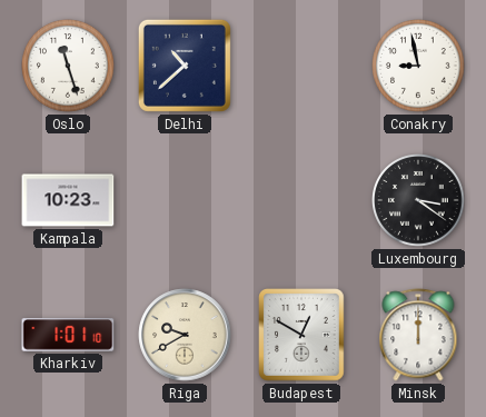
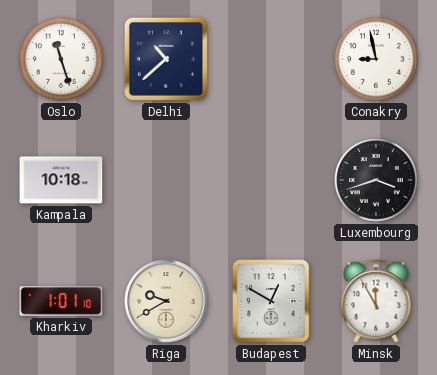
Kampala: 10:23 -> 10:18 (61, 180)
Luxembourg: 3:21 -> 3:42 (377, 181)
Minsk: 12:00 -> 11:55 (376, 301)
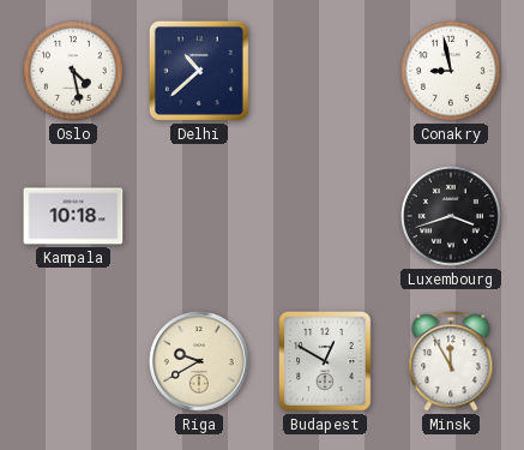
Oslo: 11:27 -> 4:28 (74, 72)
Kharkiv: 1:01 -> none (61, 301)
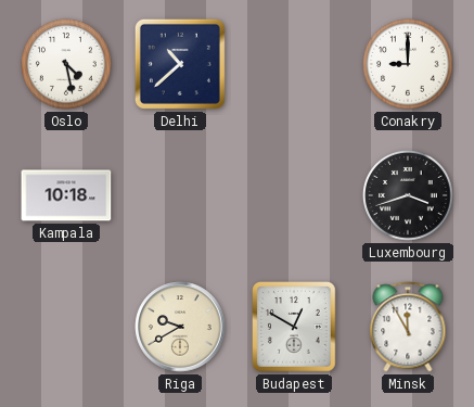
Conakry: 8:58 -> 9:00 (409, 65)
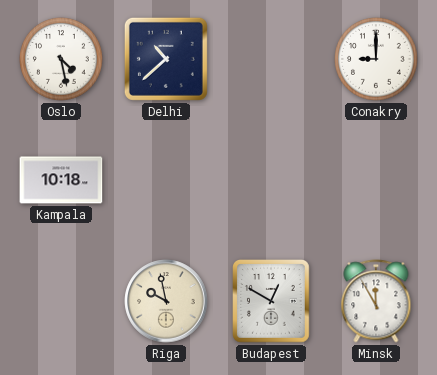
Luxembourg: 3:42 -> none (409, 196)
Riga: 9:40 -> 9:58 (166, 301)
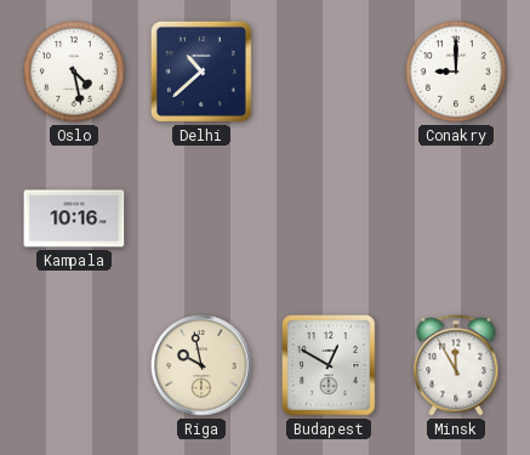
Kampala: 10:18 -> 10:16 (74, 218)
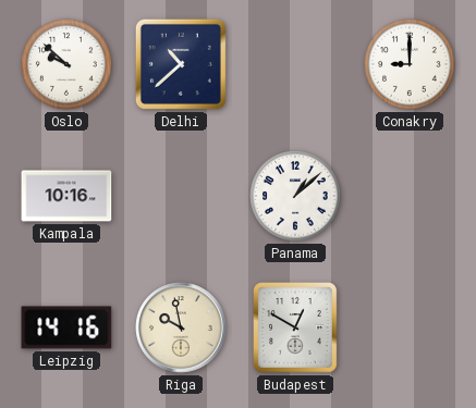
Oslo: 4:28 -> 9:52 (68, 65)
Panama: none -> 1:08 (296, 197)
Leipzig: none -> 14:16 (66, 327)
Minsk: 11:55 -> none (456, 365)
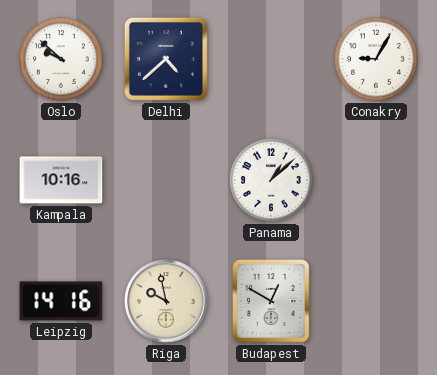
Delhi: 10:38 -> 4:38 (166, 59)
Conakry: 9:00 -> 9:05 (377, 60)
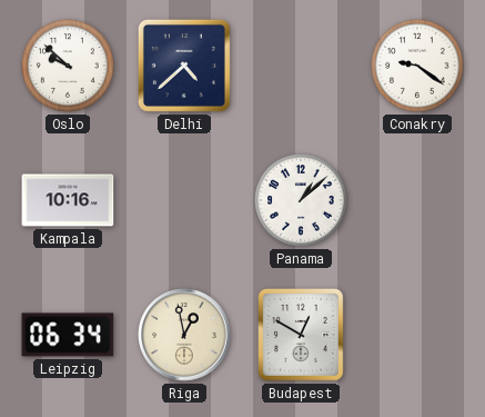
Conakry: 9:05 -> 9:21 (418, 67)
Leipzig: 14:16 -> 06:34 (68, 335)
Riga: 9:58 -> 12:58 (184, 335)
